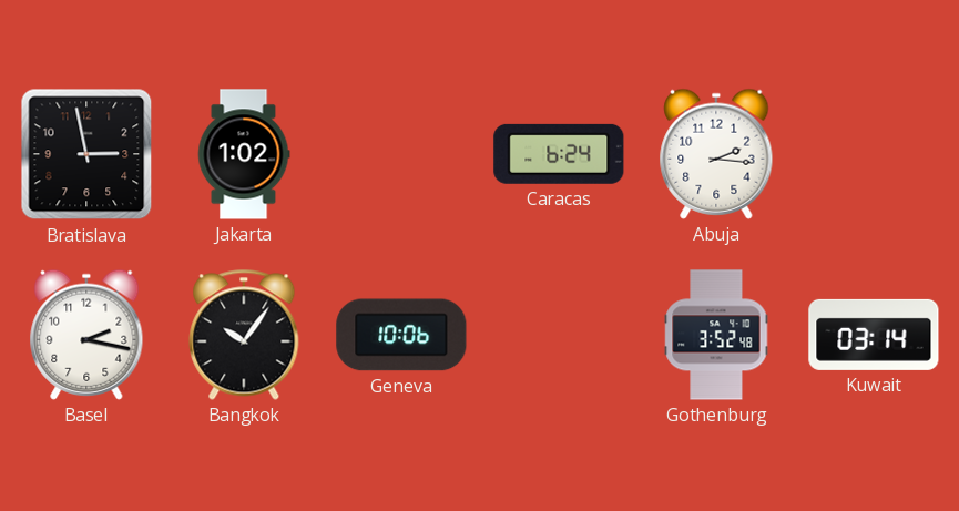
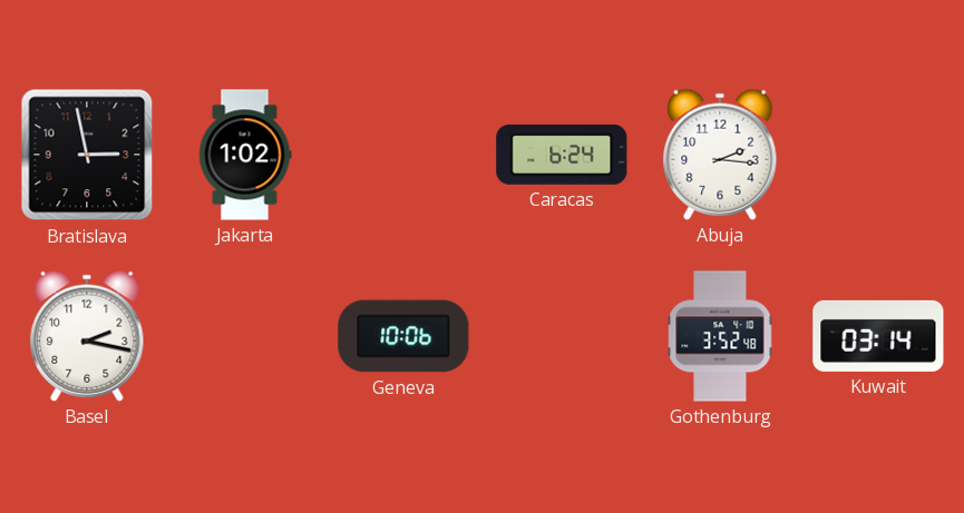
Bangkok: 10:06 -> none (244, 335)
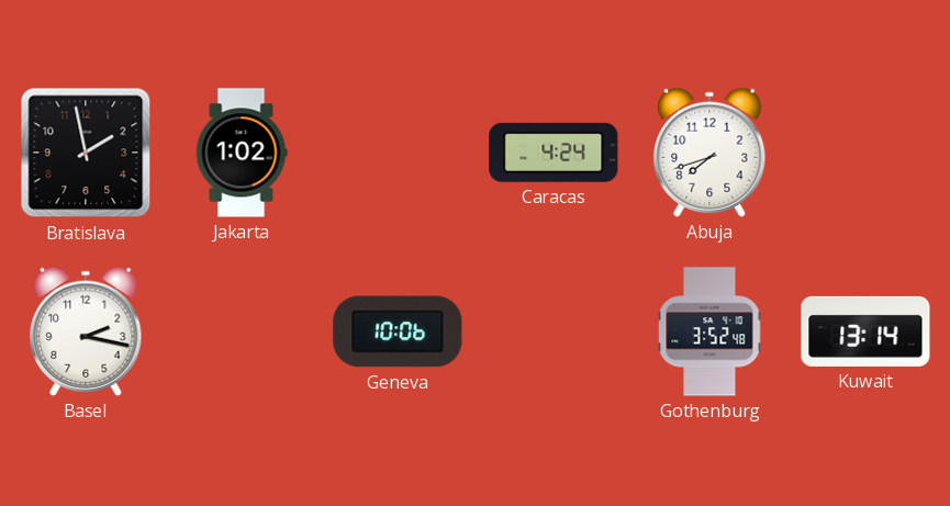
Bratislava: 2:58 -> 1:58 (86, 153)
Caracas: 6:24 -> 4:24 (554, 153)
Abuja: 2:16 -> 7:42 (709, 153)
Kuwait: 03:14 -> 13:14 (865, 331)
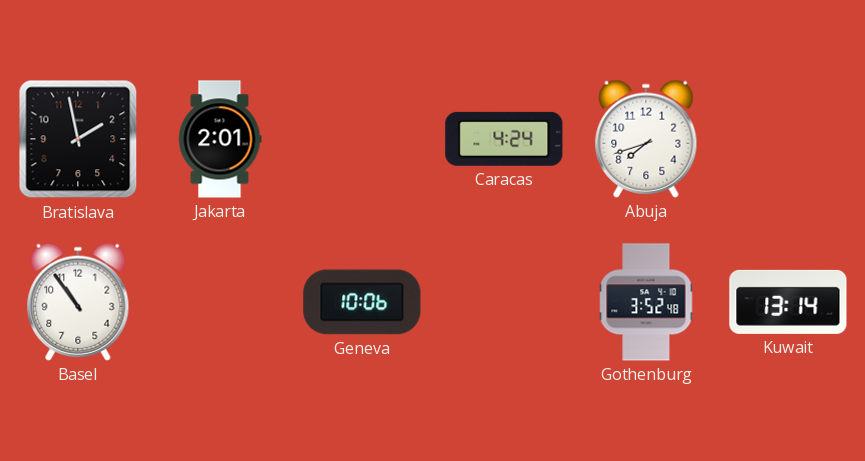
Jakarta: 1:02 -> 2:01 (220, 139)
Basel: 2:17 -> 10:54 (78, 302)
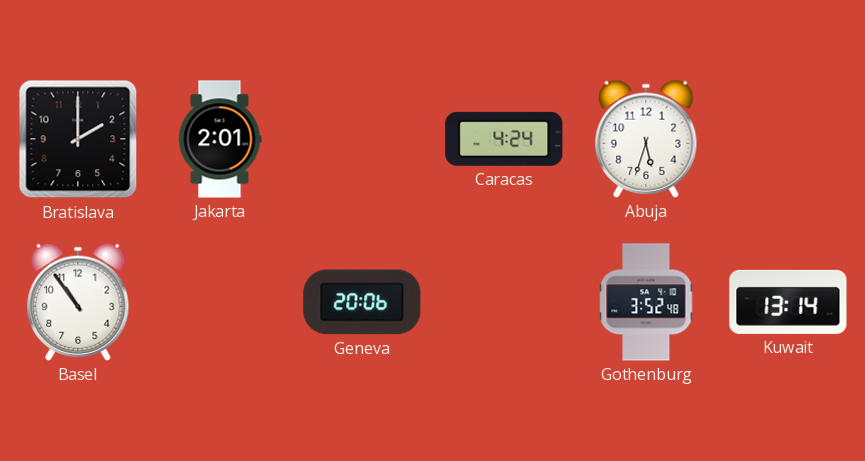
Bratislava: 1:58 -> 2:00 (78, 139)
Abuja: 7:42 -> 5:33 (646, 139)
Geneva: 10:06 -> 20:06 (362, 302)
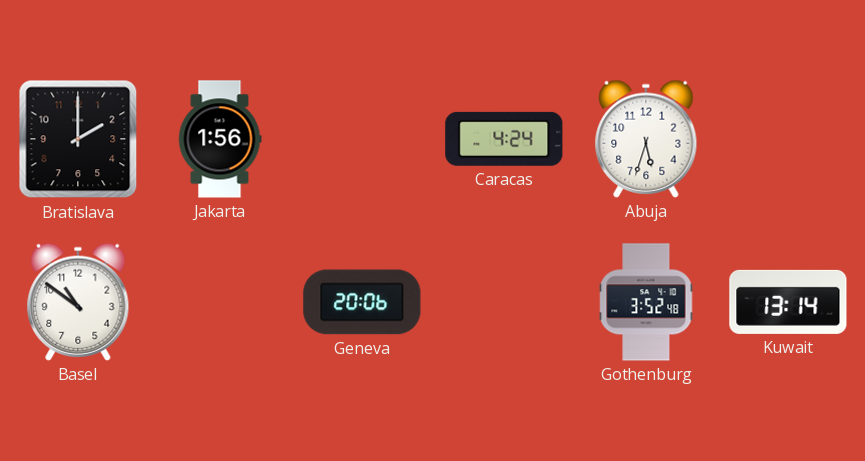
Jakarta: 2:01 -> 1:56 (220, 139)
Basel: 10:54 -> 10:51 (78, 302)
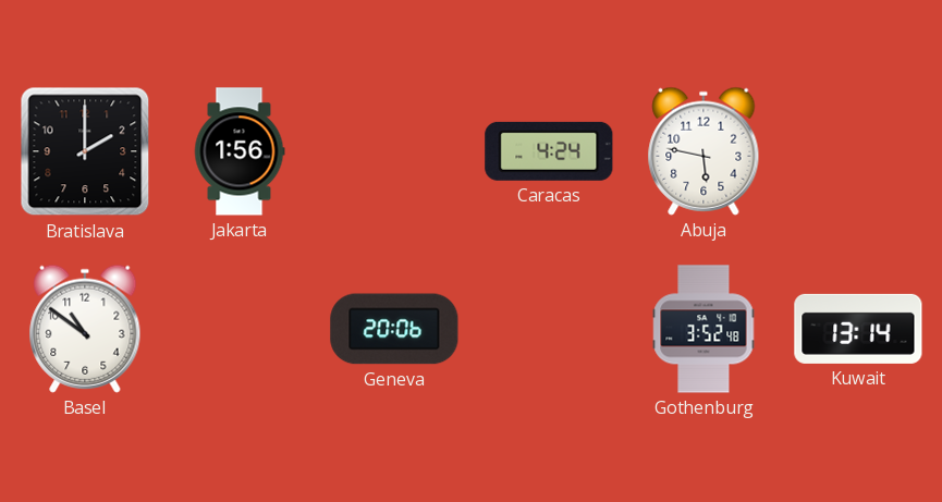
Abuja: 5:33 -> 5:47 (704, 151)
